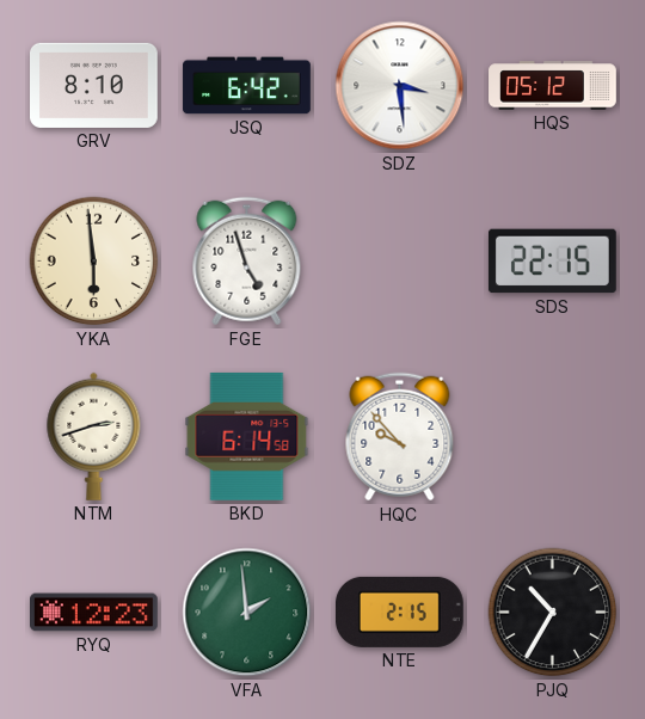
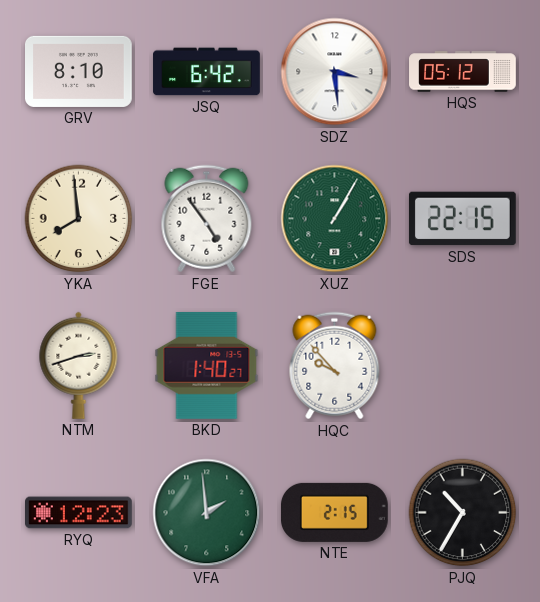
YKA: 5:59 -> 7:59 (79, 219)
FGE: 4:57 -> 4:54 (207, 219)
XUZ: none -> 1:05 (335, 219)
BKD: 6:14 -> 1:40 (207, 365)
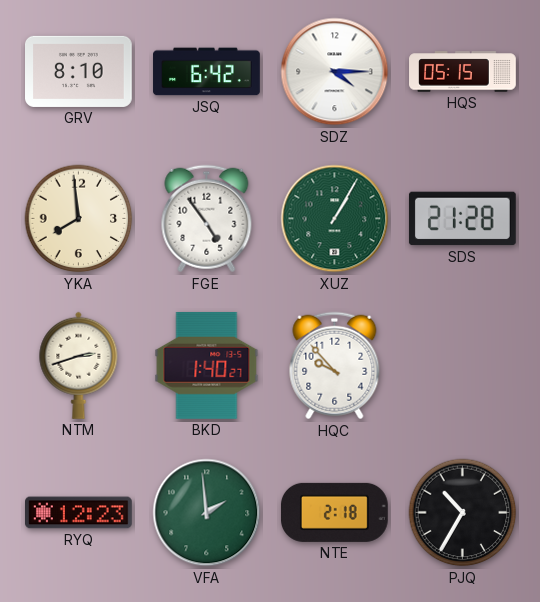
SDZ: 3:29 -> 4:15 (335, 72)
HQS: 05:12 -> 05:15 (463, 72)
SDS: 22:15 -> 21:28 (462, 219)
NTE: 2:15 -> 2:18 (334, 512)
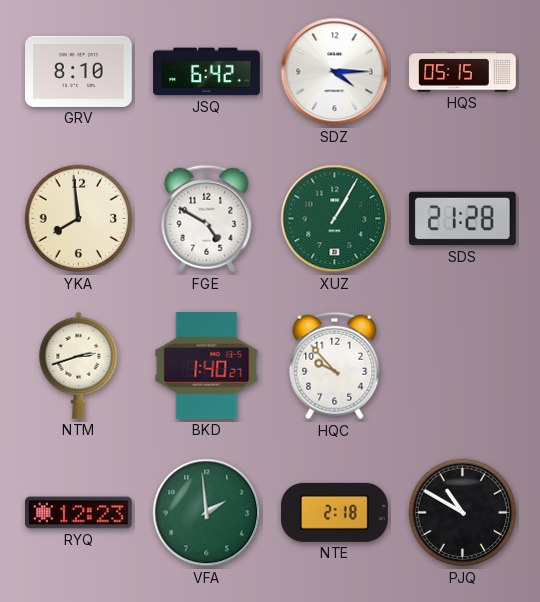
FGE: 4:54 -> 4:50 (207, 219)
PJQ: 10:35 -> 10:50 (463, 513)
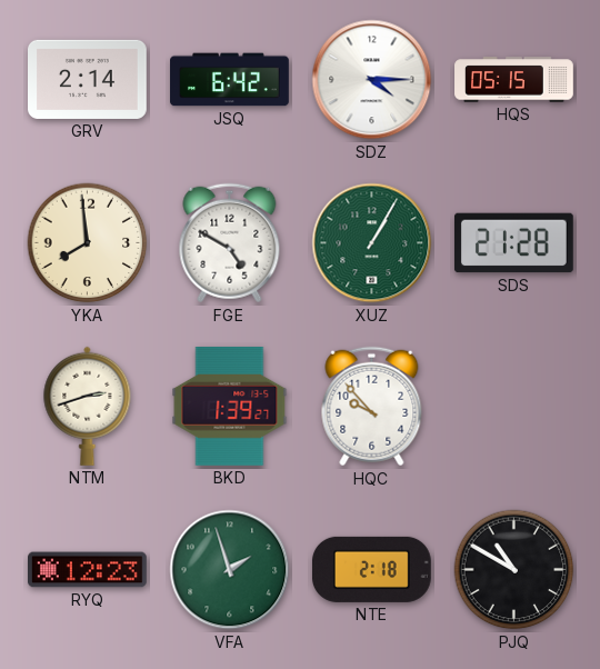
GRV: 8:10 -> 2:14 (88, 79)
BKD: 1:40 -> 1:39 (230, 406)
VFA: 1:59 -> 1:57 (230, 570)
